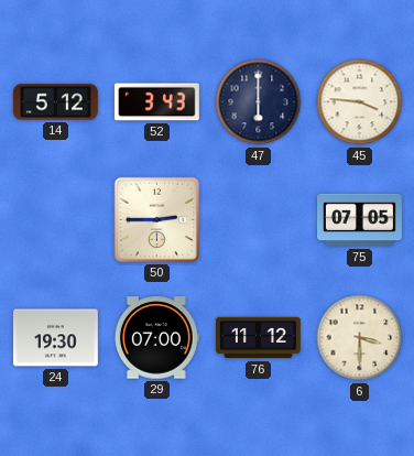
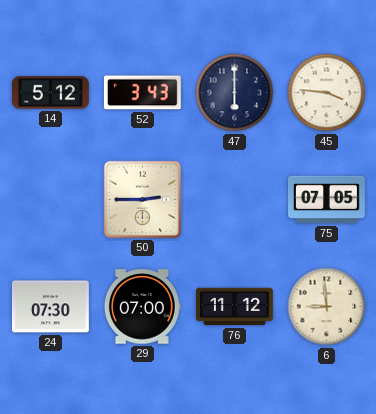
24: 19:30 -> 07:30 (50, 307)
6: 3:30 -> 8:59 (327, 307)
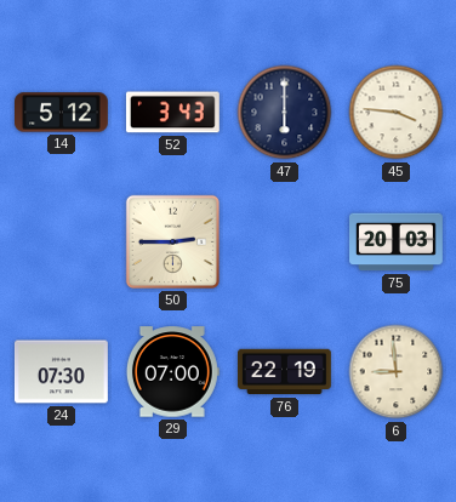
75: 07:05 -> 20:03 (397, 243)
76: 11:12 -> 22:19 (285, 372)
